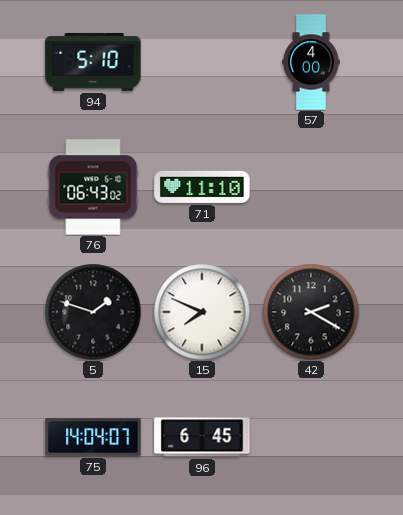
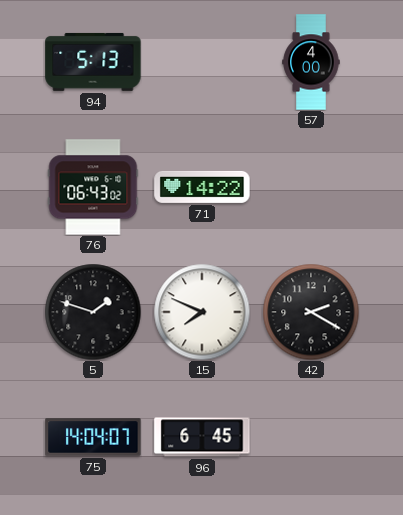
94: 5:10 -> 5:13 (93, 62)
71: 11:10 -> 14:22 (202, 187)
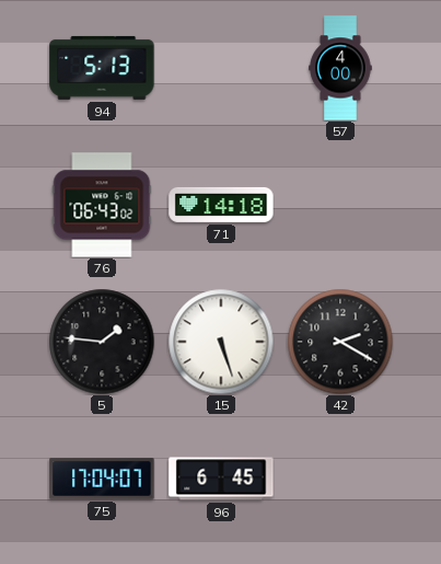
71: 14:22 -> 14:18 (221, 205)
5: 1:48 -> 1:46 (102, 342)
15: 7:49 -> 5:27 (221, 342)
75: 14:04 -> 17:04 (102, 479)
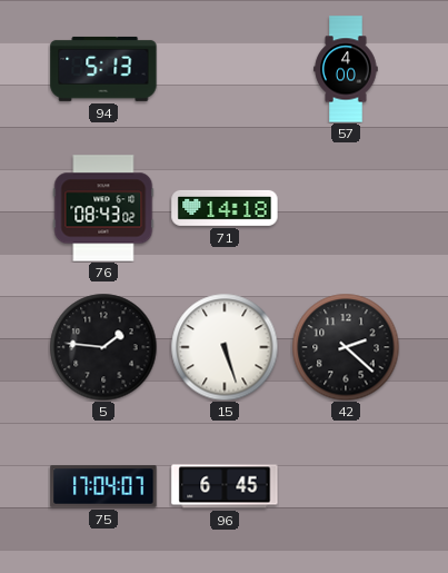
76: 06:43 -> 08:43 (103, 208)
42: 2:20 -> 2:22 (346, 347)
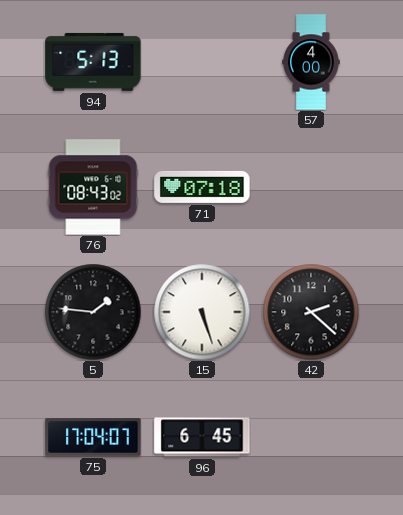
71: 14:18 -> 07:18 (202, 187)
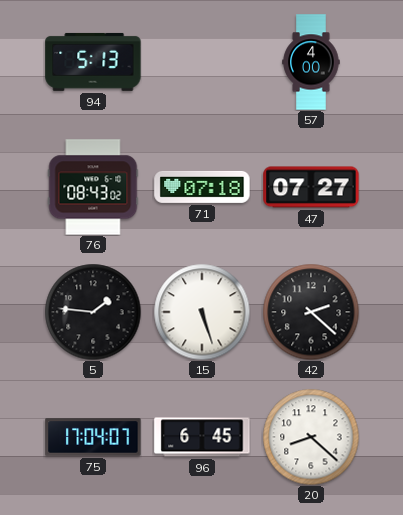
47: none -> 07:27 (311, 187)
20: none -> 8:22 (311, 437)
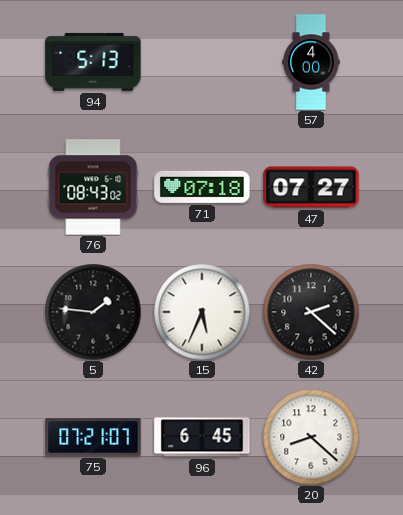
15: 5:27 -> 5:34 (202, 312)
75: 17:04 -> 07:21 (93, 437)
